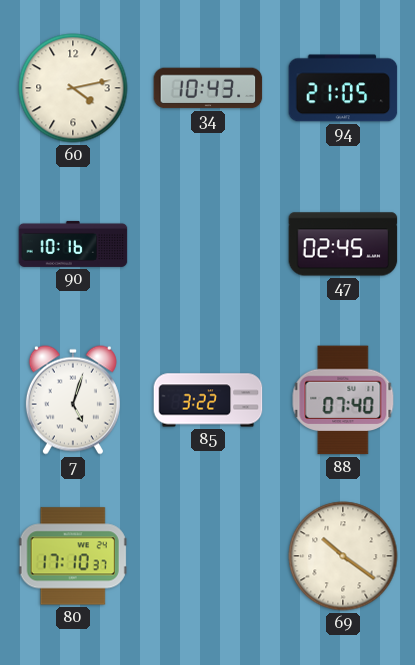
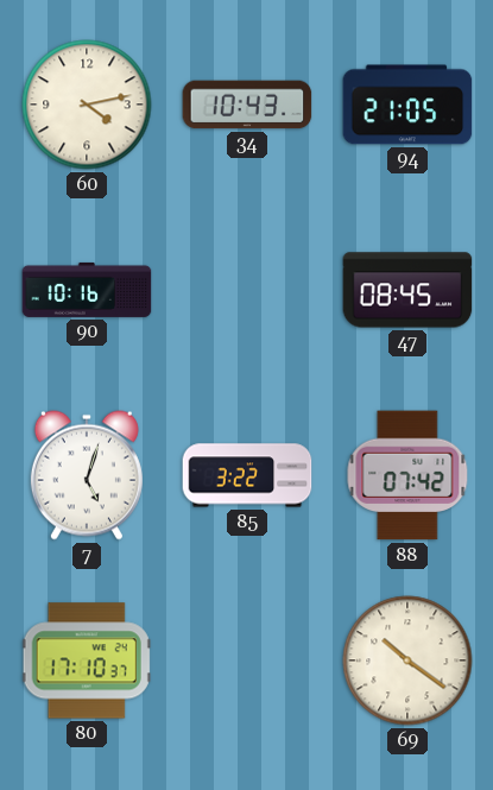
47: 02:45 -> 08:45 (407, 290)
88: 07:40 -> 07:42 (407, 475)
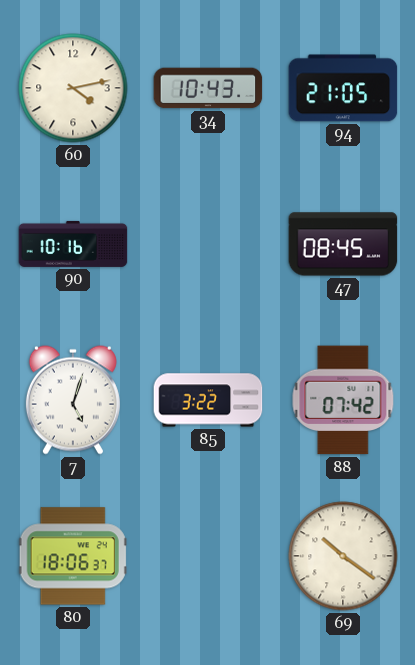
80: 17:10 -> 18:06 (73, 556)
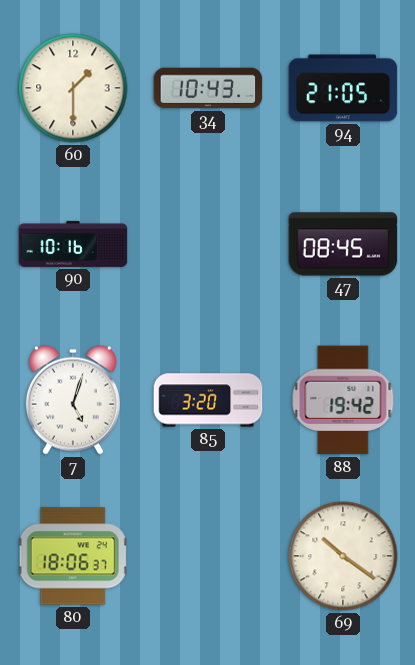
60: 4:13 -> 1:30 (73, 88)
85: 3:22 -> 3:20 (208, 400)
88: 07:42 -> 19:42 (343, 400)
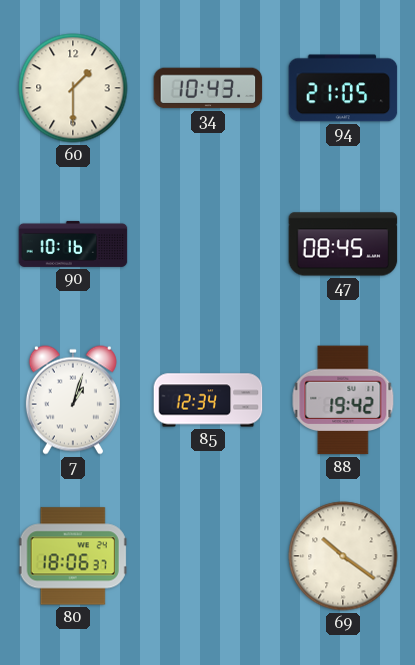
7: 5:03 -> 1:03 (73, 400)
85: 3:20 -> 12:34 (208, 400)
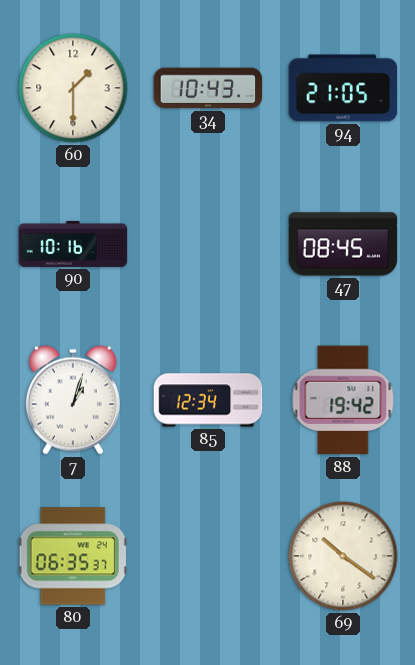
80: 18:06 -> 06:35 (73, 556)
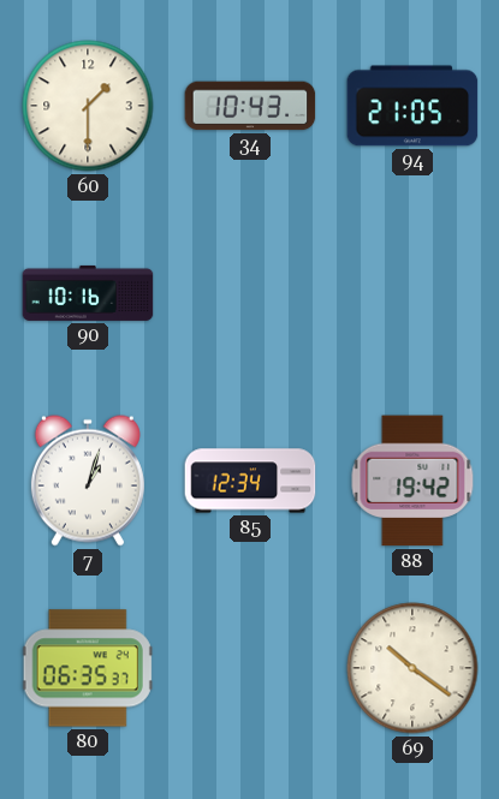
47: 08:45 -> none (343, 244)
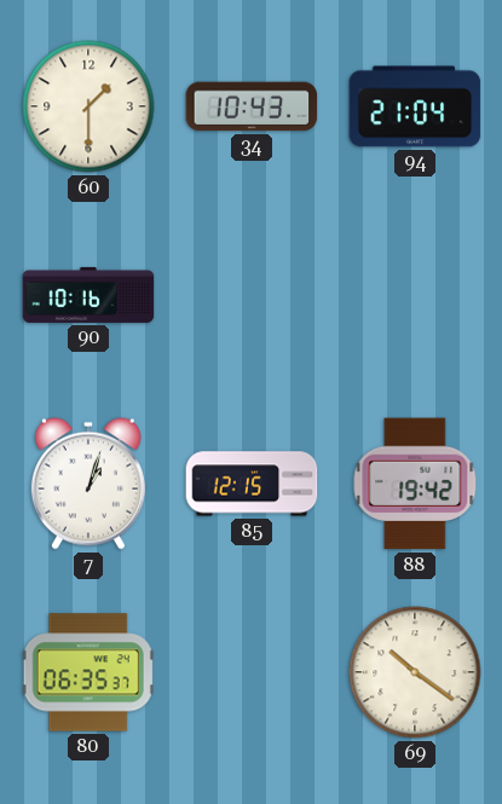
94: 21:05 -> 21:04 (415, 106)
85: 12:34 -> 12:15 (252, 484)
